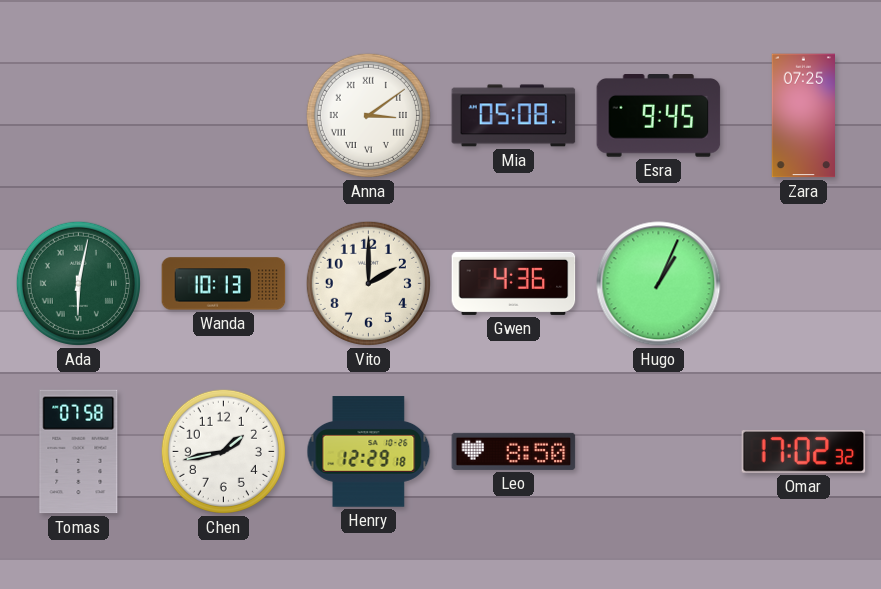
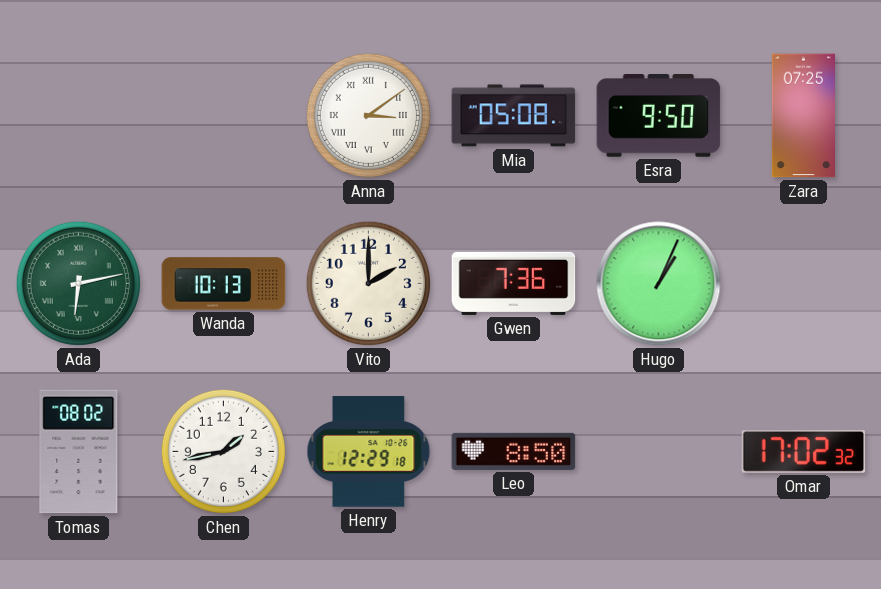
Esra: 9:45 -> 9:50 (659, 116)
Ada: 6:02 -> 6:13 (78, 283)
Gwen: 4:36 -> 7:36 (514, 283)
Tomas: 07:58 -> 08:02 (79, 452)
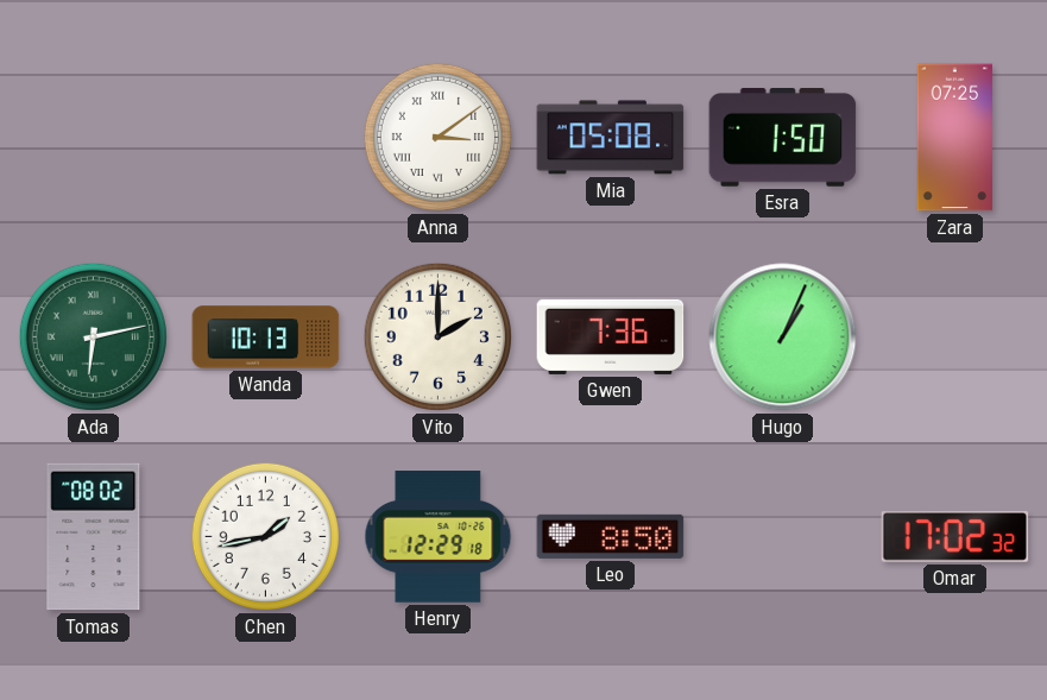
Esra: 9:50 -> 1:50 (783, 138)
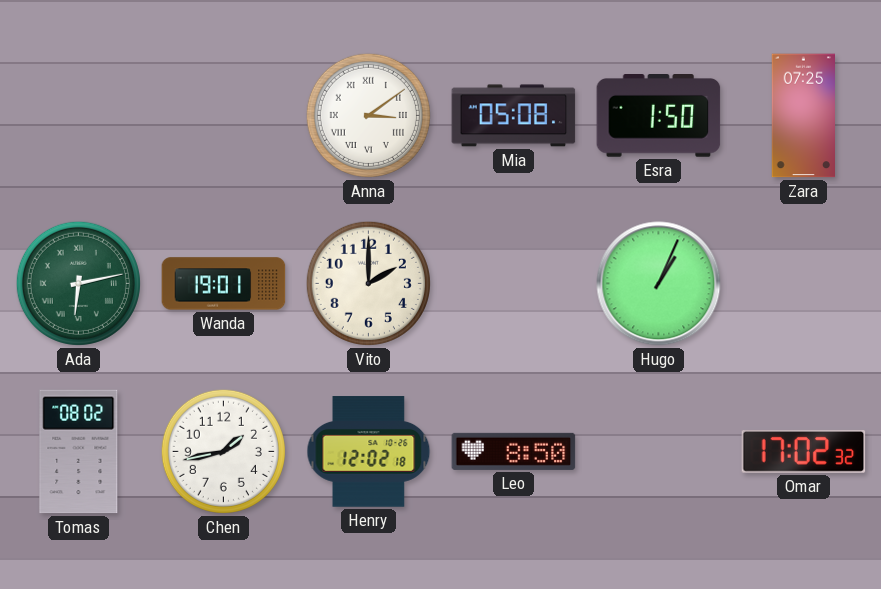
Wanda: 10:13 -> 19:01 (224, 284)
Gwen: 7:36 -> none (611, 336)
Henry: 12:29 -> 12:02 (369, 452)
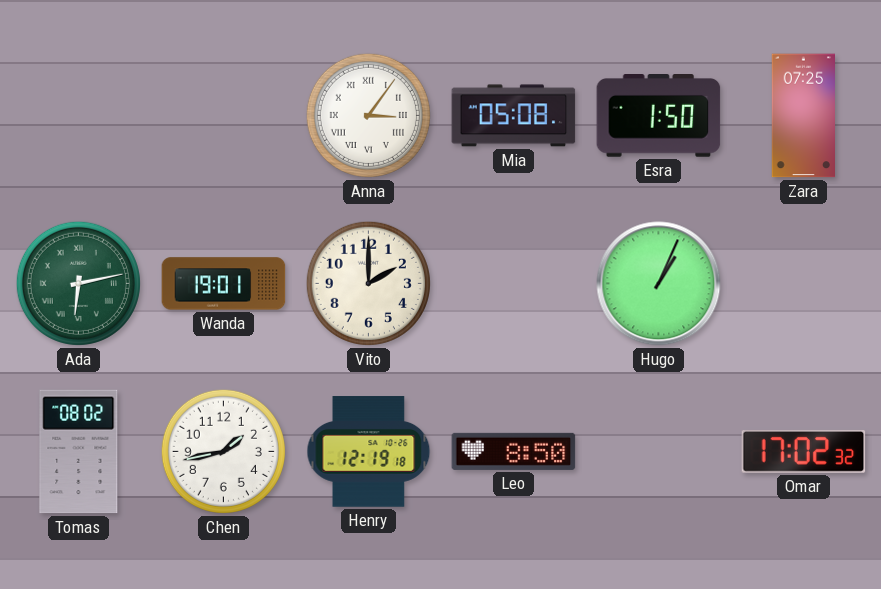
Anna: 3:09 -> 3:06 (368, 115)
Henry: 12:02 -> 12:19 (369, 452)
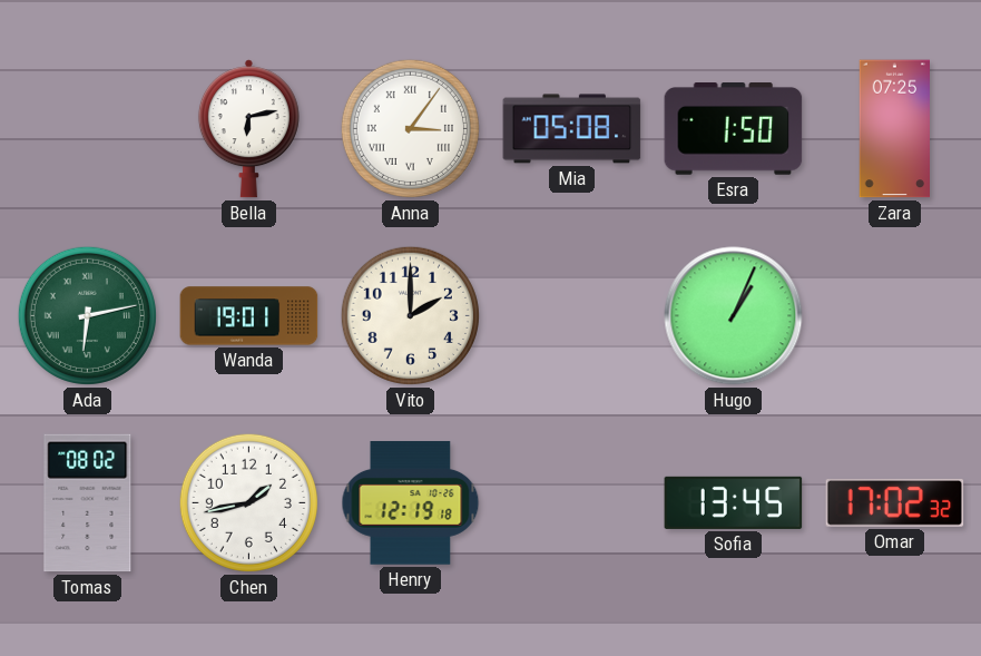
Bella: none -> 6:13 (248, 129)
Leo: 8:50 -> none (514, 451)
Sofia: none -> 13:45 (734, 502)
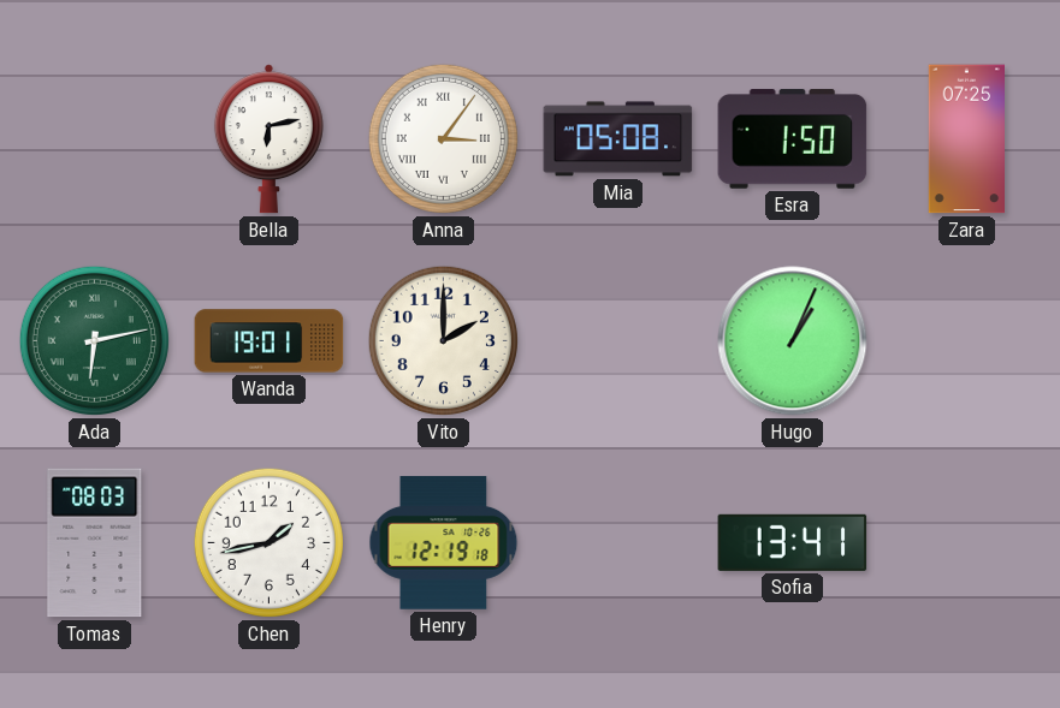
Tomas: 08:02 -> 08:03 (95, 543)
Sofia: 13:45 -> 13:41 (793, 542)
Omar: 17:02 -> none (895, 502)
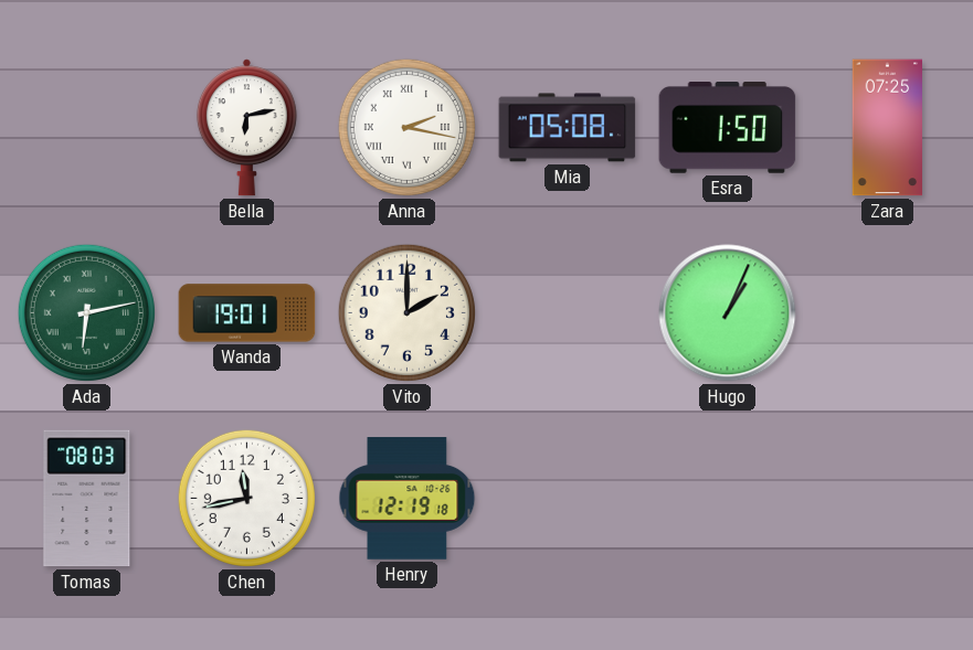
Anna: 3:06 -> 2:17 (406, 127)
Chen: 1:43 -> 11:43 (246, 498)
Sofia: 13:41 -> none (793, 542)
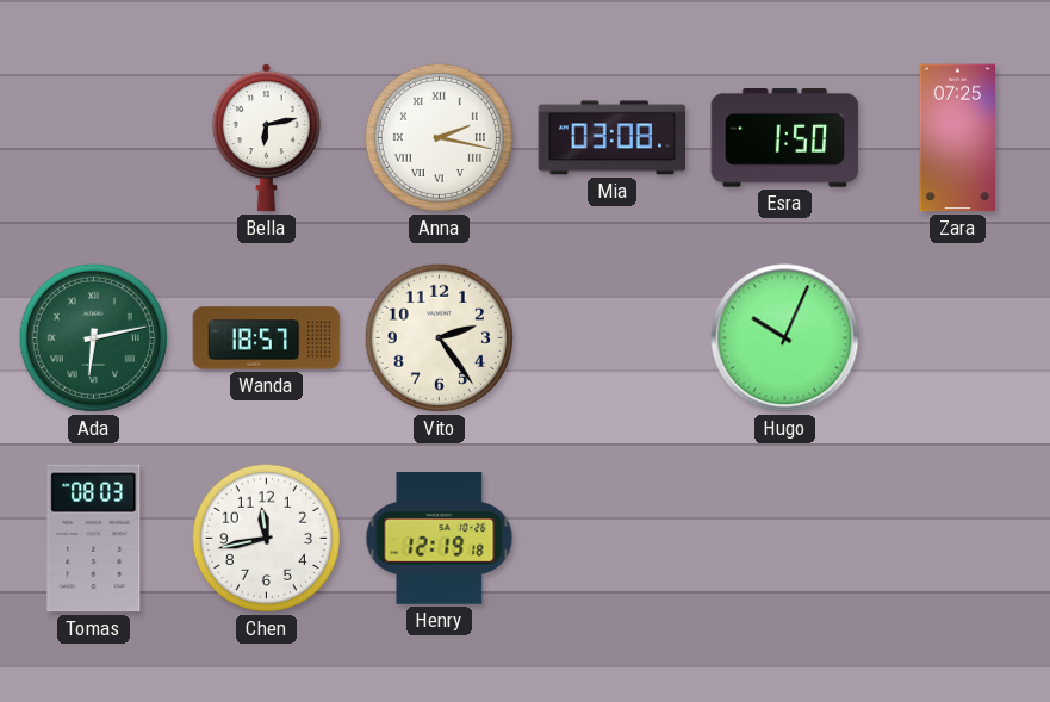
Mia: 05:08 -> 03:08 (613, 138)
Wanda: 19:01 -> 18:57 (267, 338)
Vito: 2:00 -> 2:24 (439, 337)
Hugo: 1:04 -> 10:04 (785, 338)
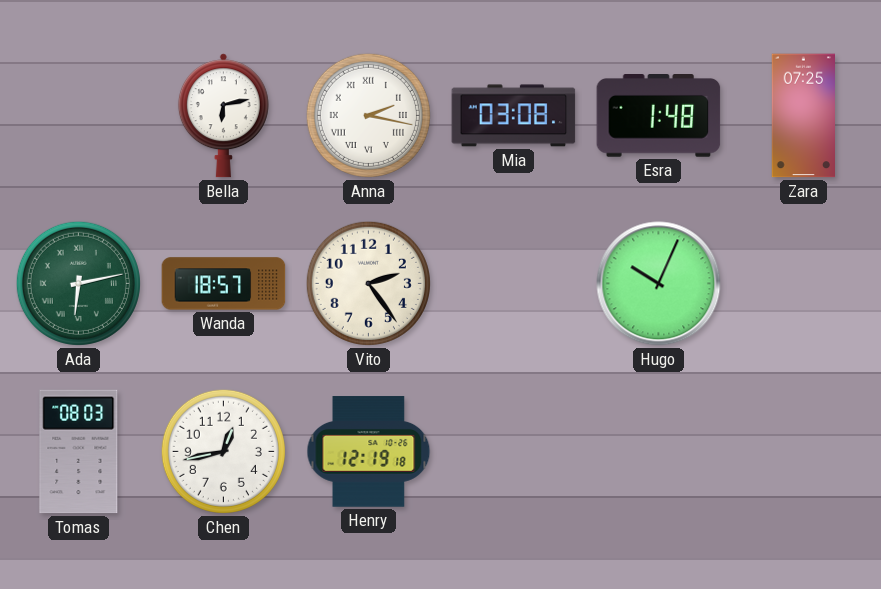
Esra: 1:50 -> 1:48 (659, 116)
Chen: 11:43 -> 12:43 (223, 451)
